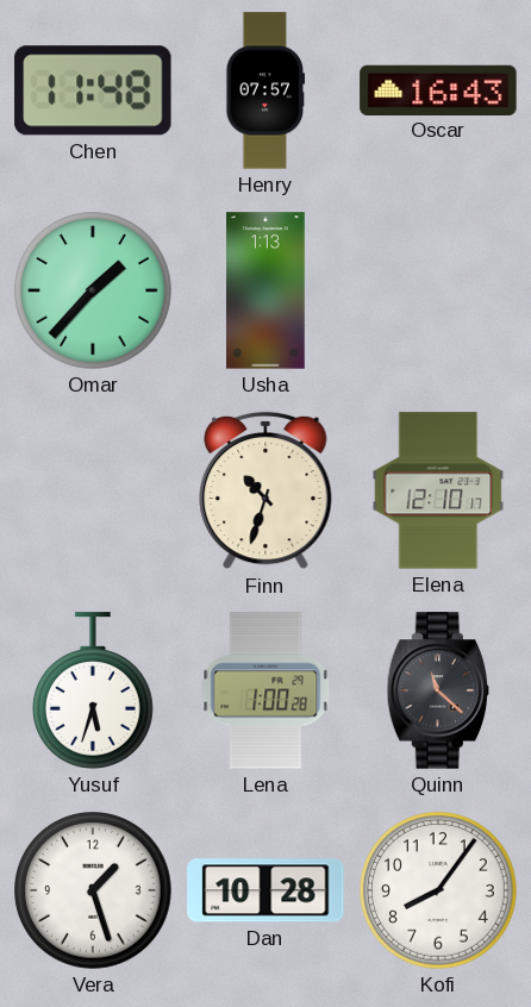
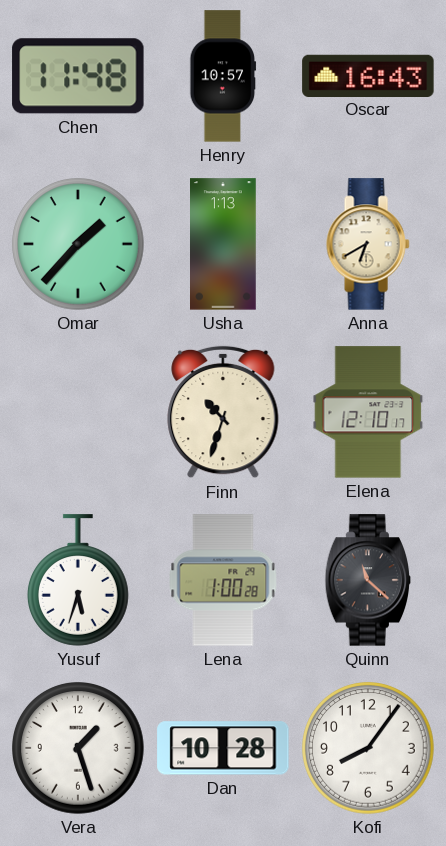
Henry: 07:57 -> 10:57 (223, 76)
Anna: none -> 6:40 (368, 244)
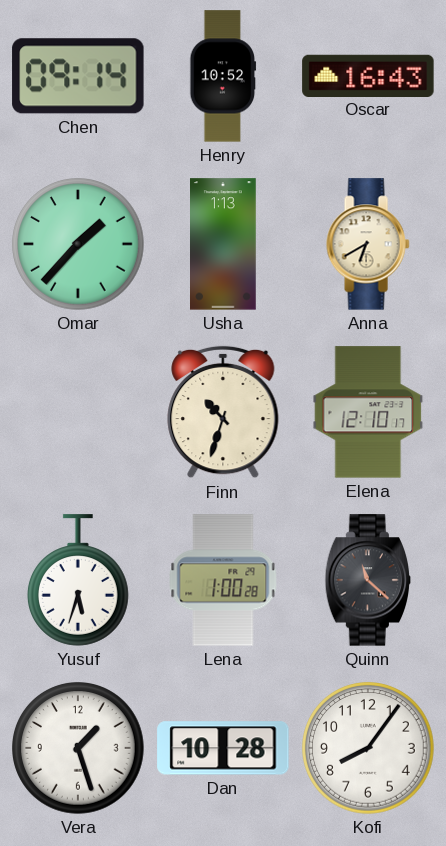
Chen: 11:48 -> 09:14 (78, 76)
Henry: 10:57 -> 10:52 (223, 76)
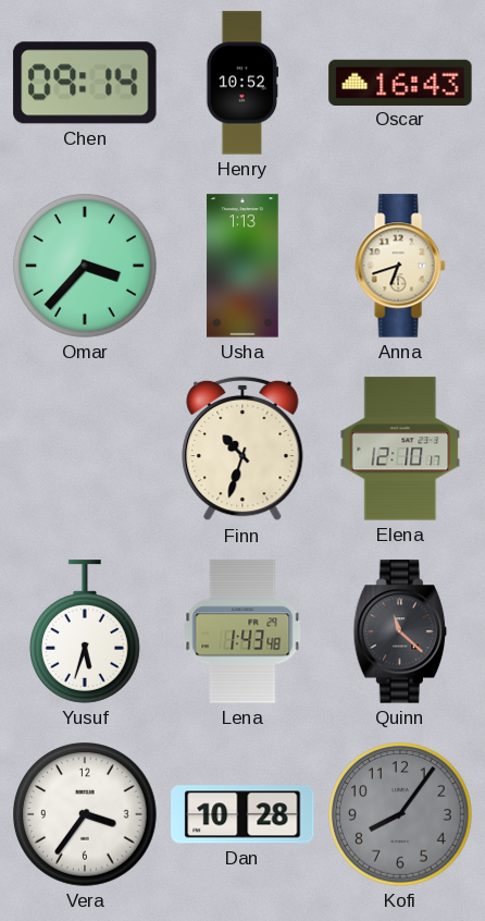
Omar: 1:37 -> 3:37 (85, 266)
Anna: 6:40 -> 6:42 (400, 266)
Lena: 1:00 -> 1:43 (242, 631)
Vera: 1:27 -> 3:36 (85, 814)
Kofi dial: white -> grey (400, 814)
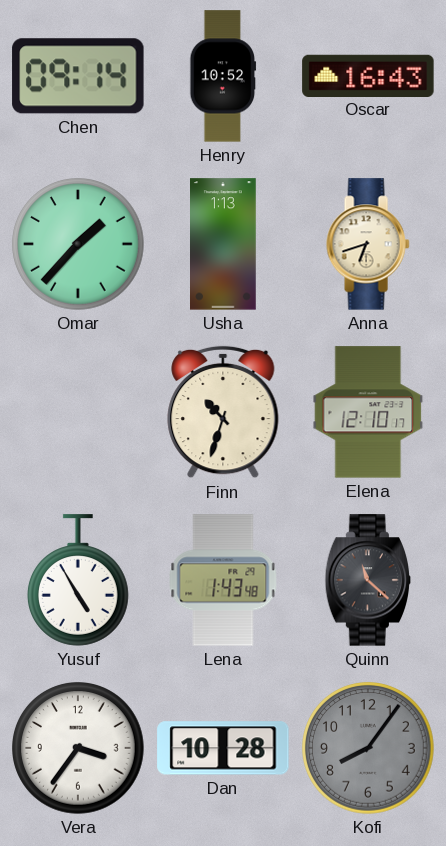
Omar: 3:37 -> 1:37 (78, 244)
Yusuf: 5:33 -> 4:55 (78, 580)
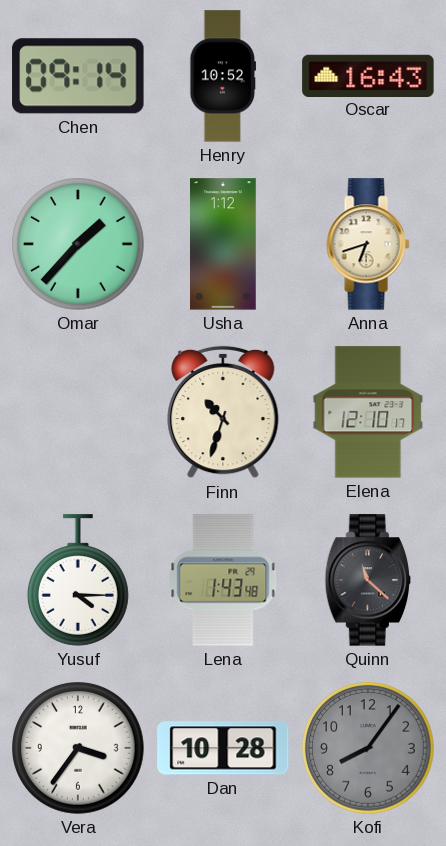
Usha: 1:13 -> 1:12 (223, 244)
Yusuf: 4:55 -> 4:15 (78, 580)
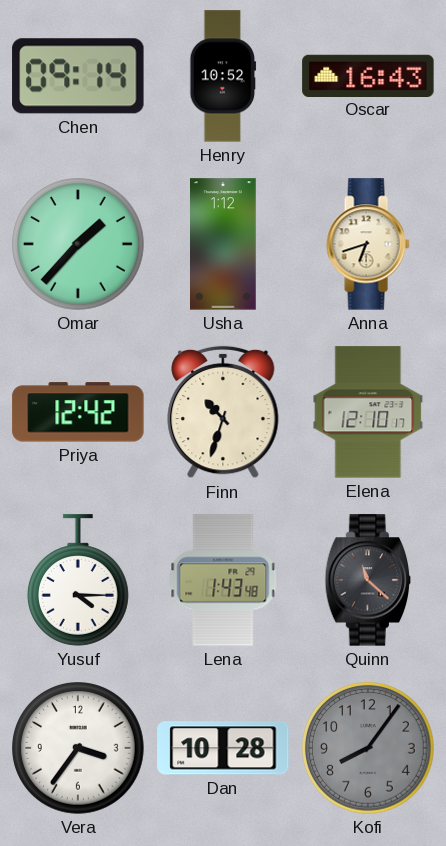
Priya: none -> 12:42 (78, 412)
